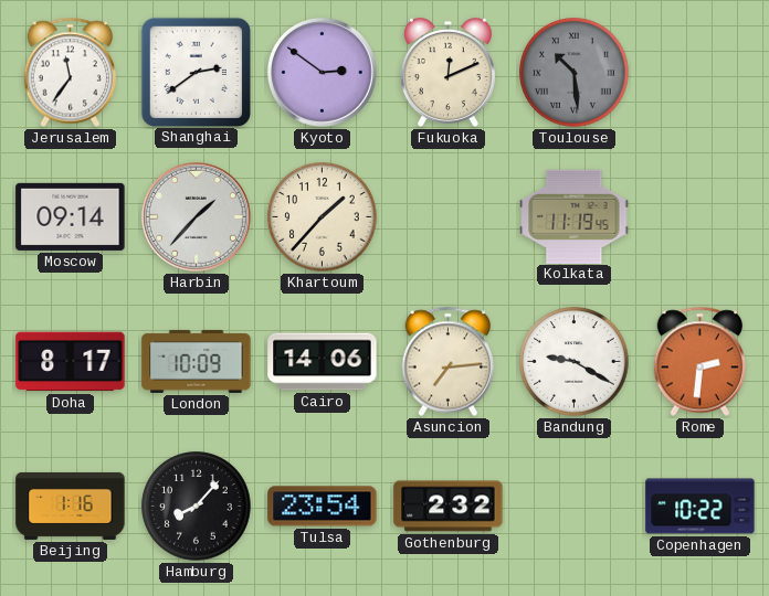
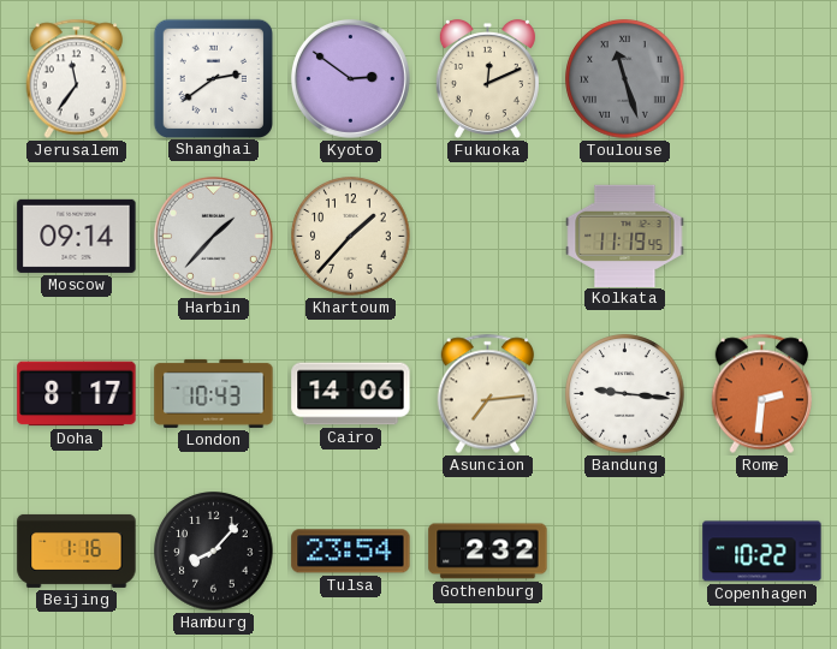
Toulouse: 10:29 -> 11:27 (625, 79)
London: 10:09 -> 10:43 (214, 393)
Bandung: 9:20 -> 9:16 (625, 394)
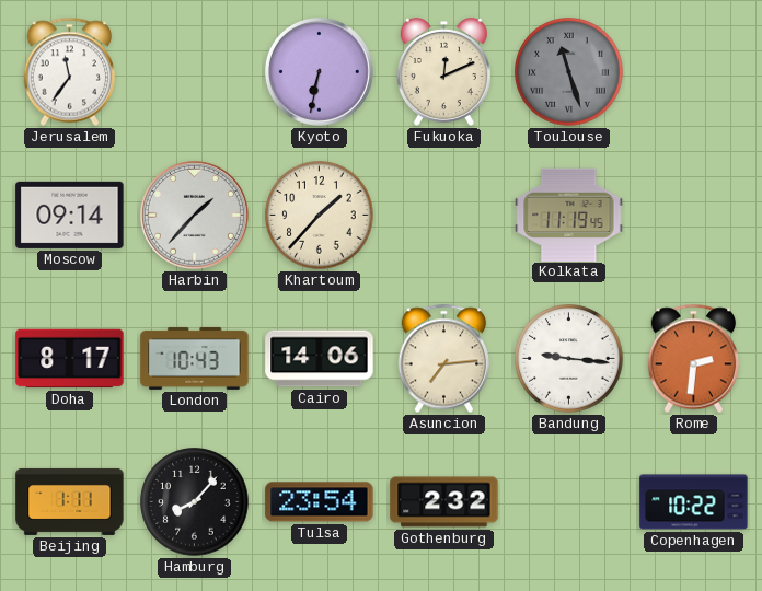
Shanghai: 2:39 -> none (213, 78)
Kyoto: 2:51 -> 6:32 (319, 71)
Beijing: 1:16 -> 1:11 (70, 501)
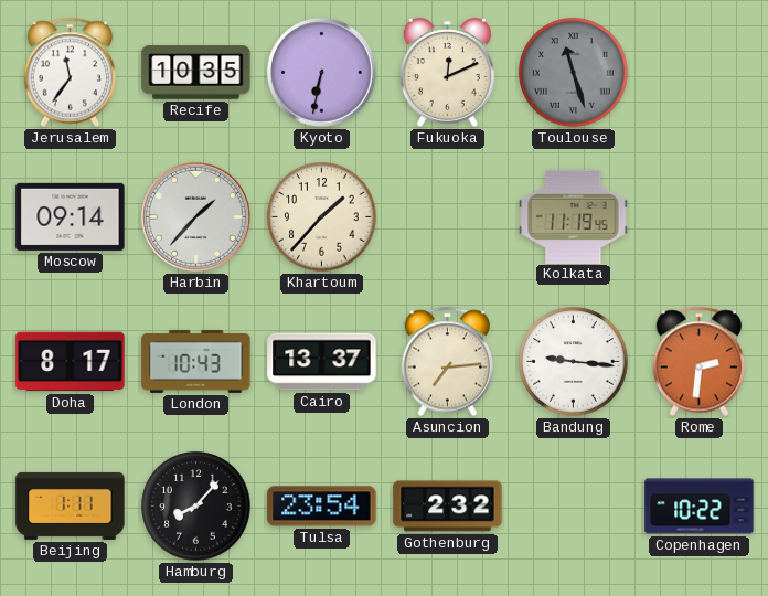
Recife: none -> 10:35 (196, 73)
Cairo: 14:06 -> 13:37 (322, 362)
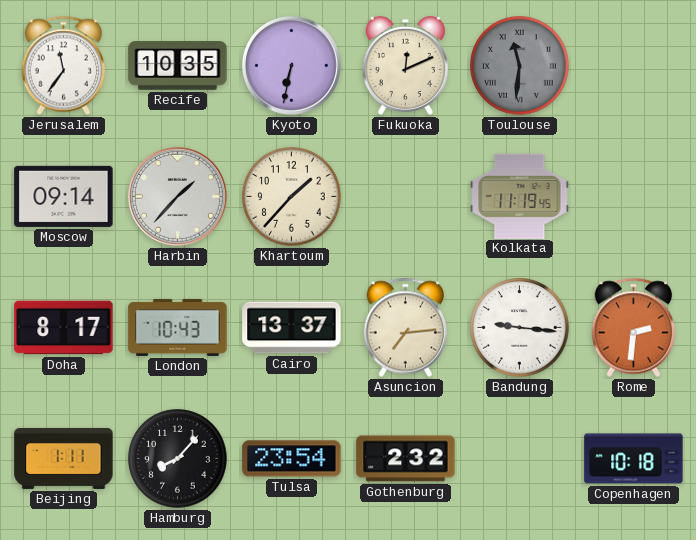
Toulouse: 11:27 -> 11:31 (520, 66)
Copenhagen: 10:22 -> 10:18 (634, 459)
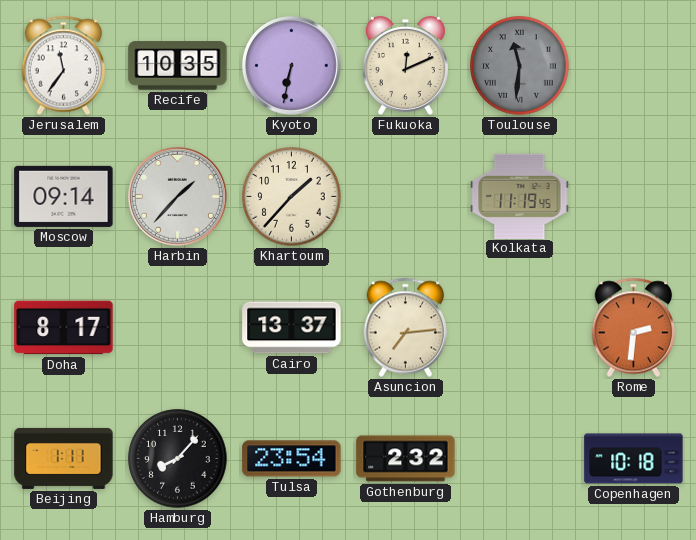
London: 10:43 -> none (178, 327)
Bandung: 9:16 -> none (520, 328)
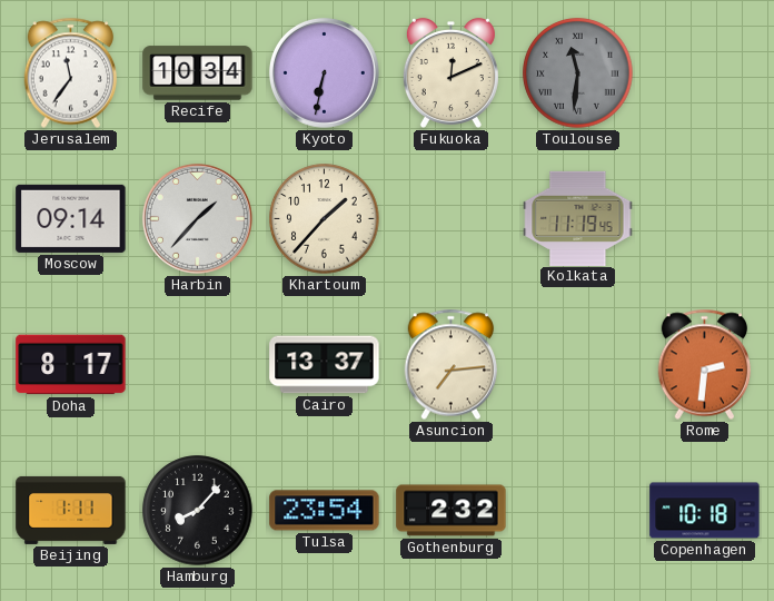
Recife: 10:35 -> 10:34 (198, 73)
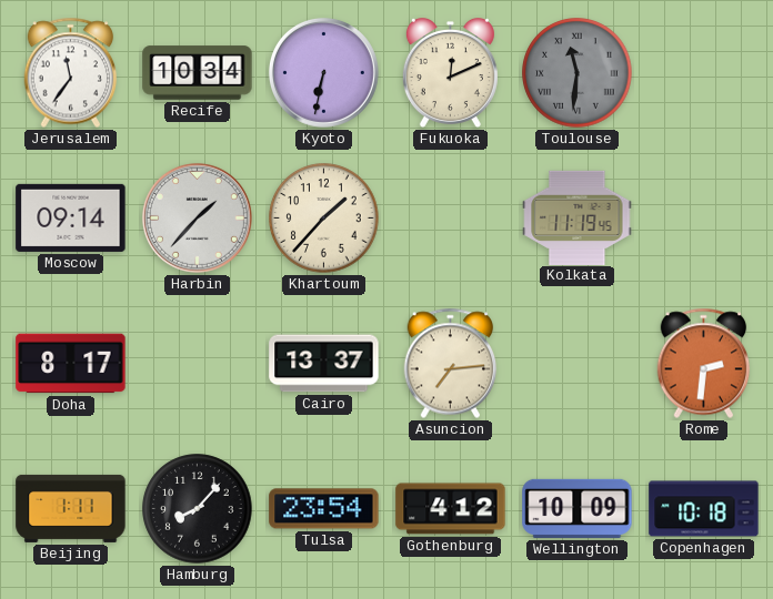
Gothenburg: 2:32 -> 4:12 (451, 509)
Wellington: none -> 10:09 (578, 508)
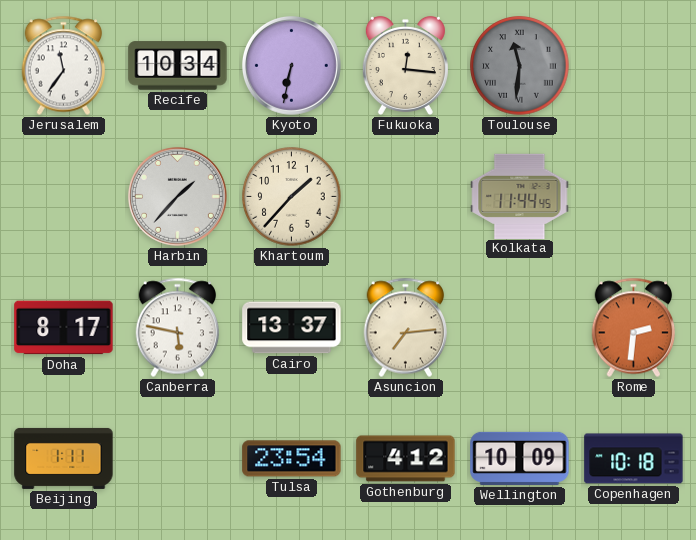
Fukuoka: 12:11 -> 12:16 (405, 65)
Moscow: 09:14 -> none (71, 217)
Kolkata: 11:19 -> 11:44 (520, 196)
Canberra: none -> 5:47 (178, 328)
Hamburg: 8:07 -> none (198, 509)
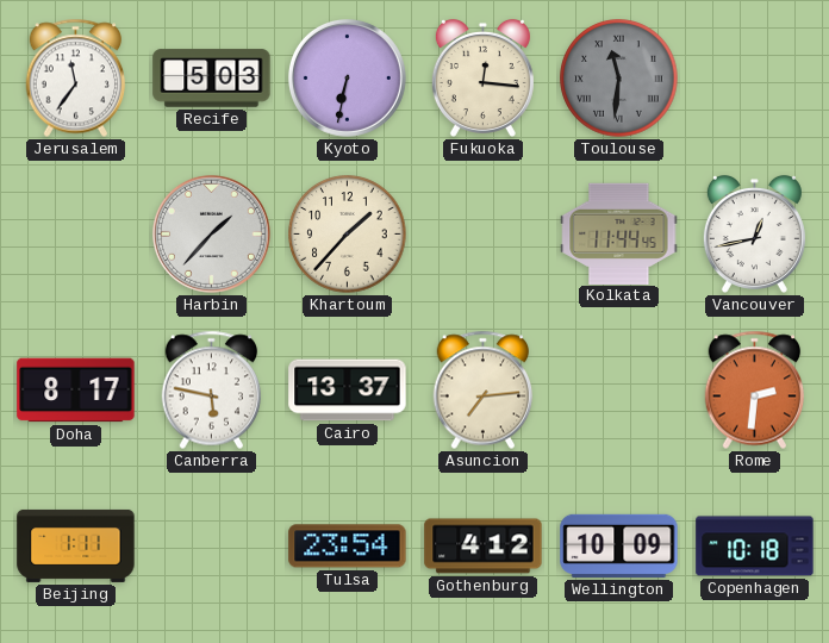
Recife: 10:34 -> 5:03 (212, 79)
Vancouver: none -> 12:43 (754, 233)
